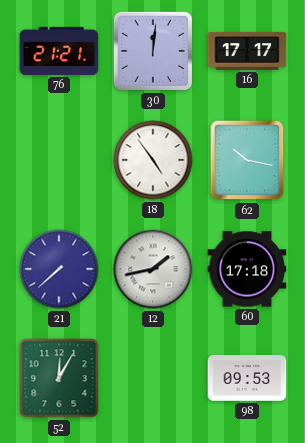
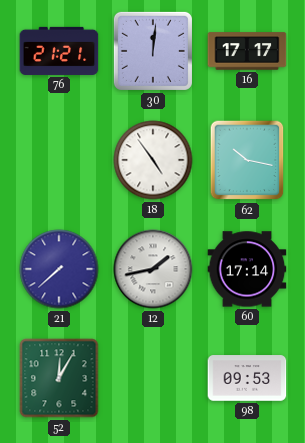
60: 17:18 -> 17:14 (247, 269)
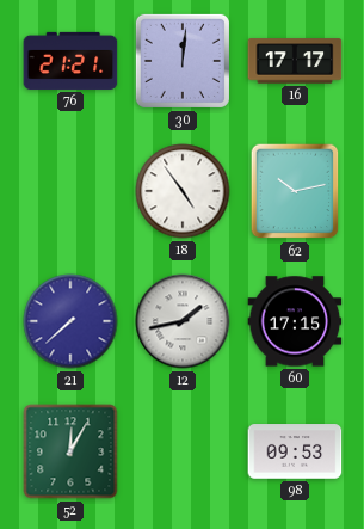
62: 10:17 -> 10:13 (295, 191)
60: 17:14 -> 17:15 (295, 321)
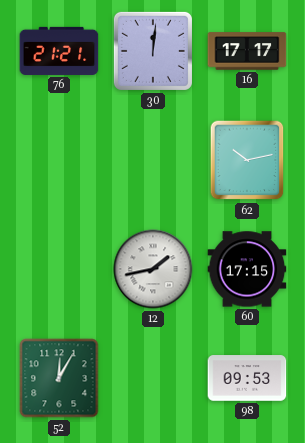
18: 4:54 -> none (183, 191)
21: 7:38 -> none (70, 321)
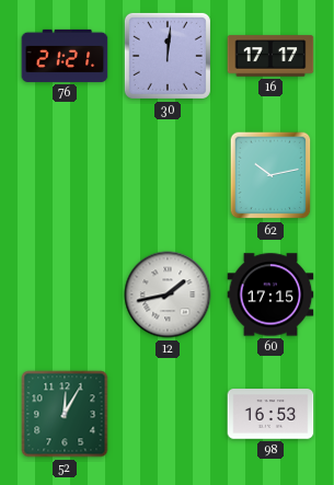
98: 09:53 -> 16:53 (270, 414)
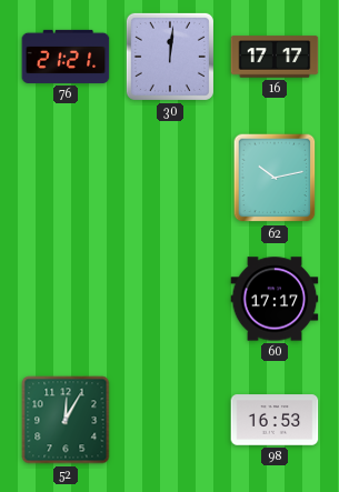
12: 1:43 -> none (168, 295)
60: 17:15 -> 17:17 (275, 299)
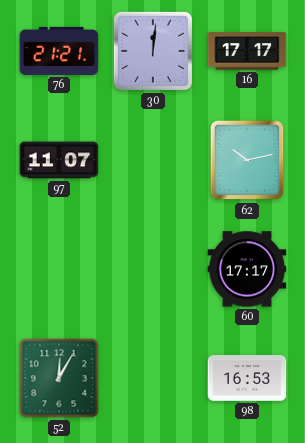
97: none -> 11:07 (59, 160)
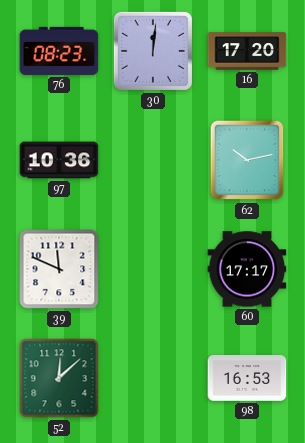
76: 21:21 -> 08:23 (59, 51)
16: 17:17 -> 17:20 (247, 51)
97: 11:07 -> 10:36 (59, 160)
39: none -> 11:49 (59, 269)
52: 12:05 -> 12:08 (59, 378)
